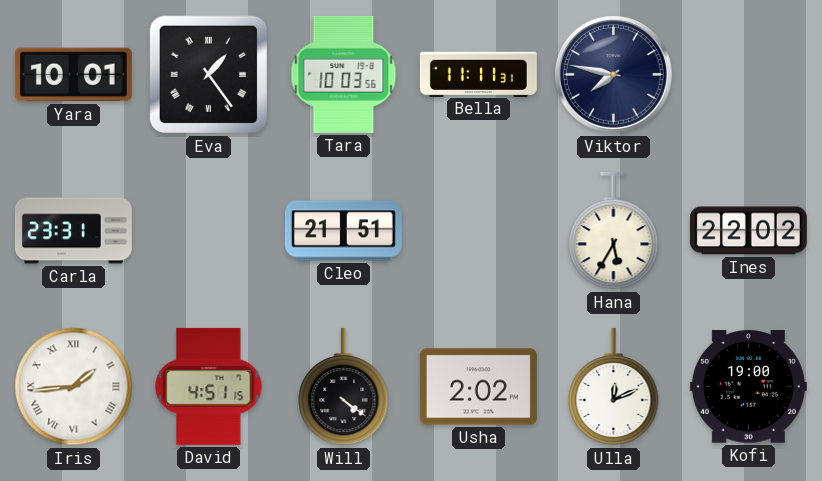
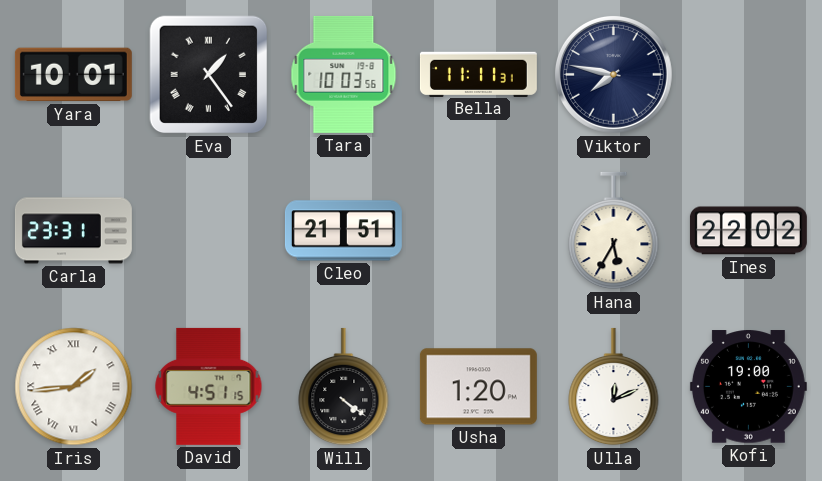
Usha: 2:02 -> 1:20 (478, 387)
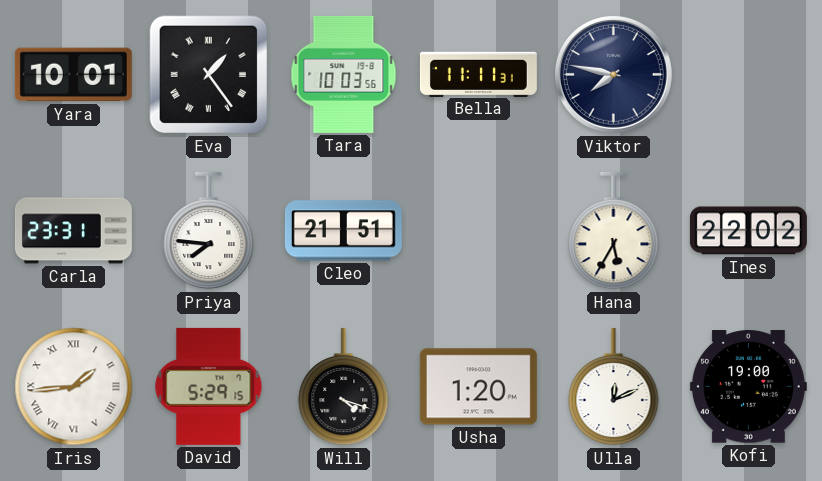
Priya: none -> 7:46 (209, 231)
David: 4:51 -> 5:29 (209, 386)
Will: 4:21 -> 4:18 (344, 387)
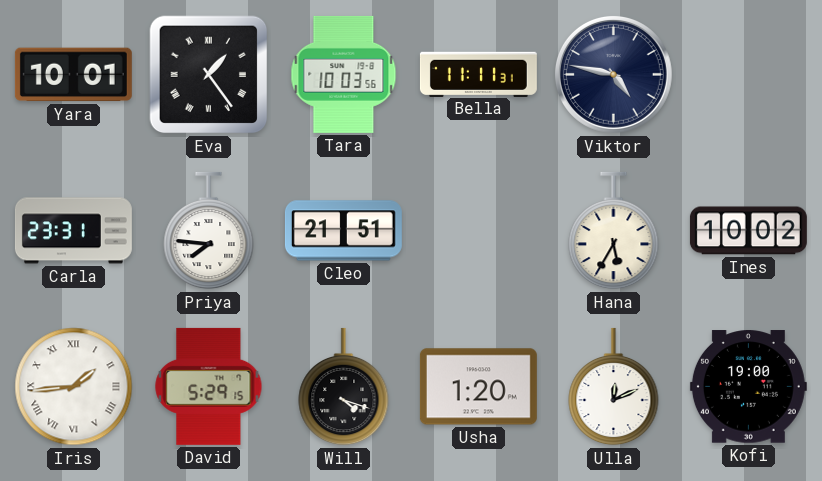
Viktor: 7:47 -> 4:47 (613, 74)
Ines: 22:02 -> 10:02 (748, 231)
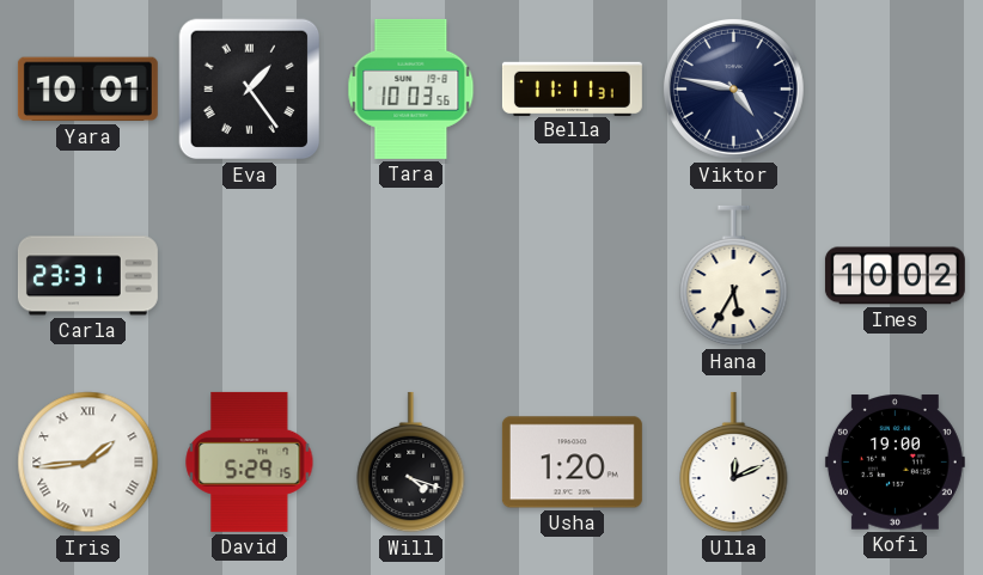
Priya: 7:46 -> none (209, 231)
Cleo: 21:51 -> none (343, 231)
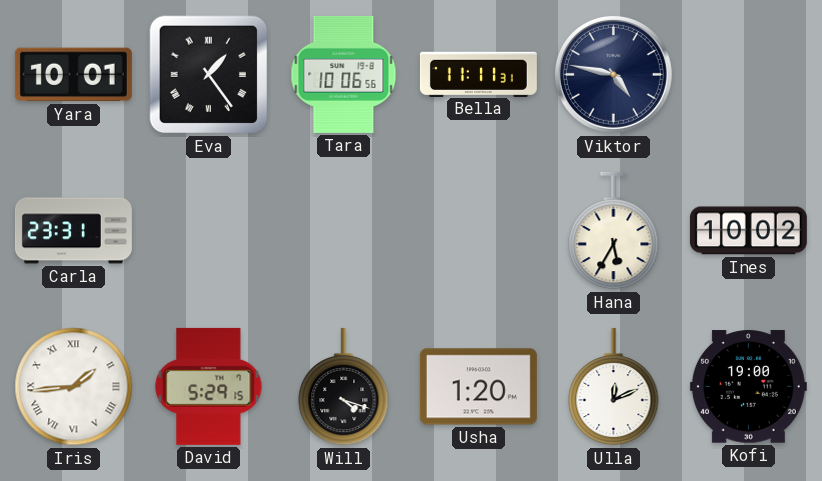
Tara: 10:03 -> 10:06 (344, 74)
